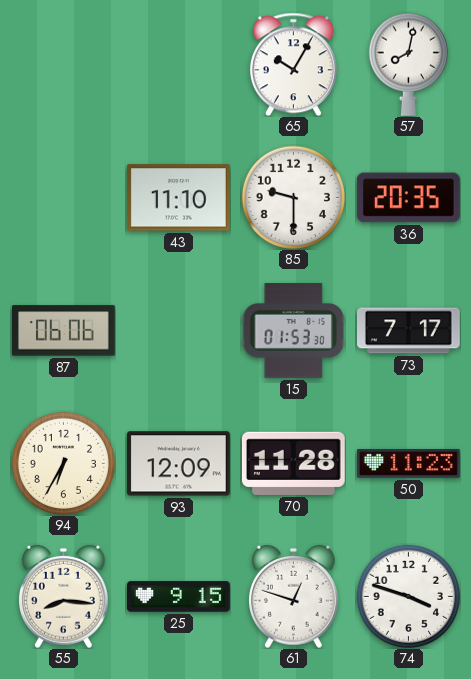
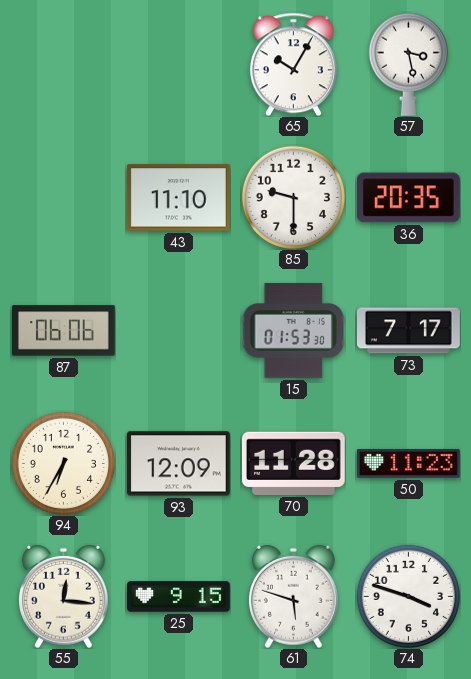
57: 8:02 -> 3:28 (408, 64)
55: 8:16 -> 12:16 (64, 596)
61: 12:48 -> 5:48 (294, 596)
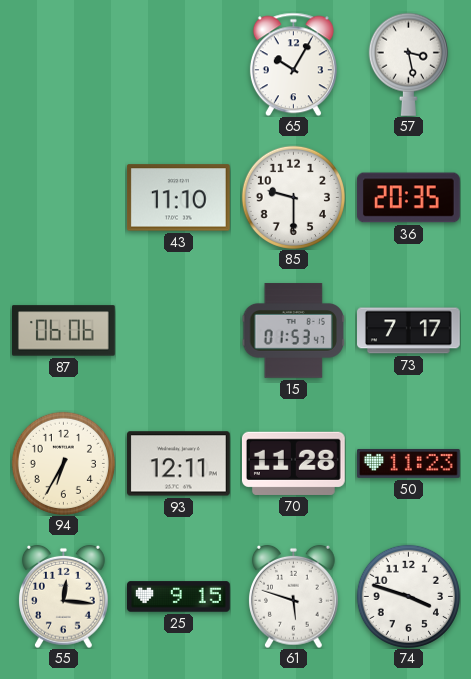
15: 01:53:30 -> 01:53:47 (293, 331)
93: 12:09 -> 12:11 (178, 464)
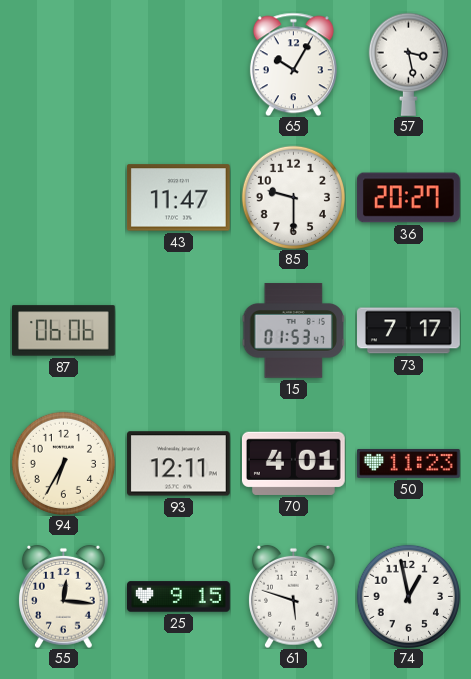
43: 11:10 -> 11:47 (178, 198)
36: 20:35 -> 20:27 (409, 198)
70: 11:28 -> 4:01 (293, 463)
74: 3:48 -> 12:58 (408, 596)
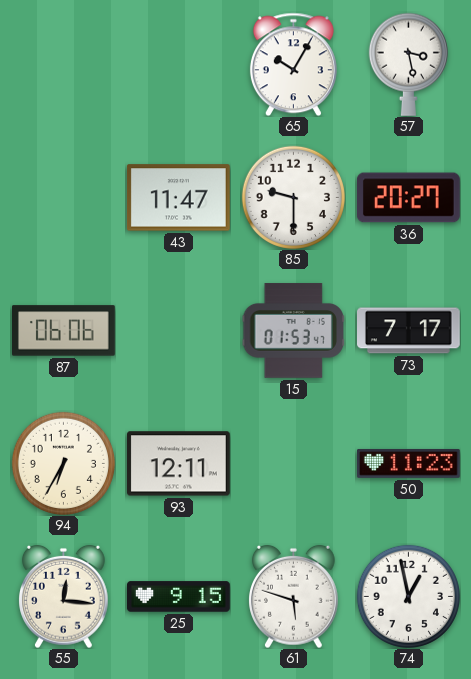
70: 4:01 -> none (293, 463)
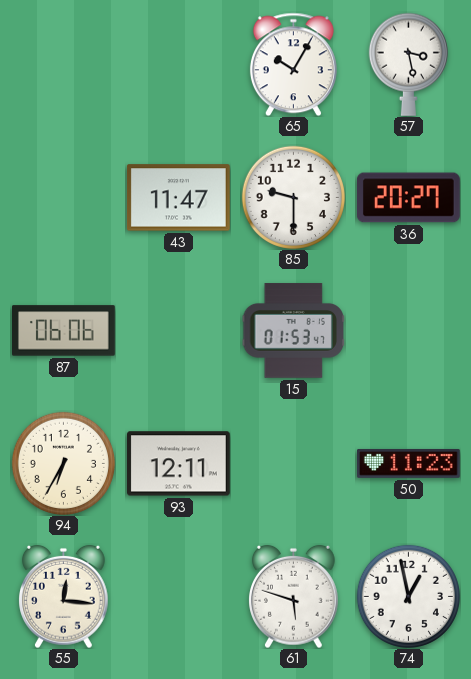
73: 7:17 -> none (409, 331)
25: 9:15 -> none (179, 597)
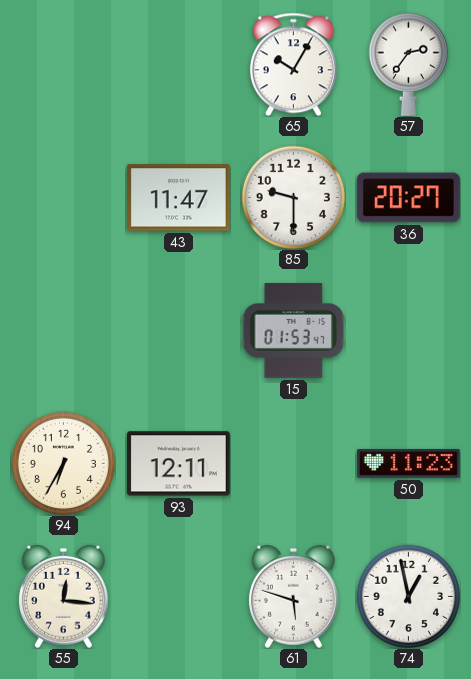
57: 3:28 -> 2:36 (408, 64)
87: 06:06 -> none (64, 331)
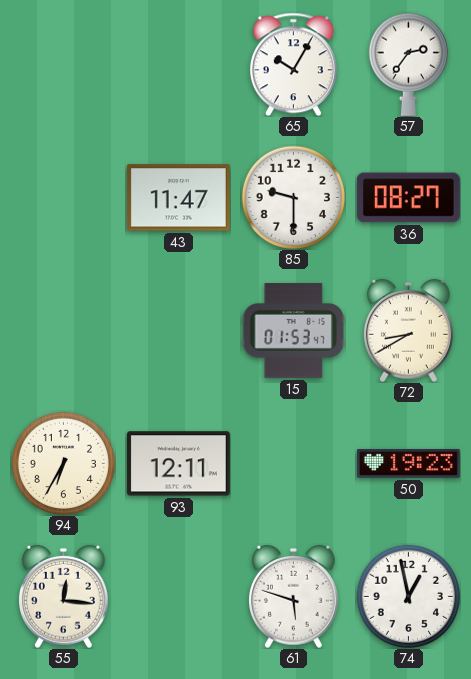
36: 20:27 -> 08:27 (409, 198)
72: none -> 8:40 (409, 330)
50: 11:23 -> 19:23 (409, 463)
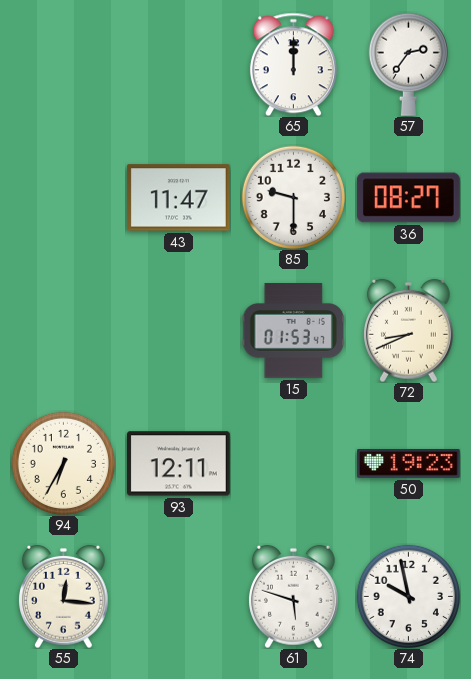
65: 10:05 -> 12:00 (293, 64)
72: 8:40 -> 8:41 (409, 330)
74: 12:58 -> 9:58 (408, 596)
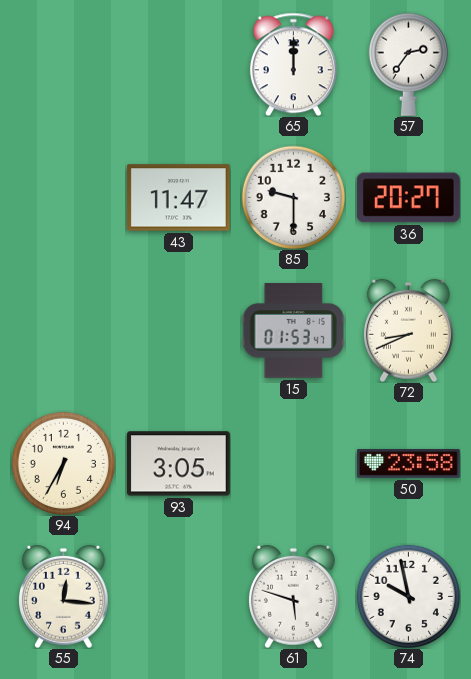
36: 08:27 -> 20:27 (409, 198)
93: 12:11 -> 3:05 (178, 464)
50: 19:23 -> 23:58 (409, 463)
